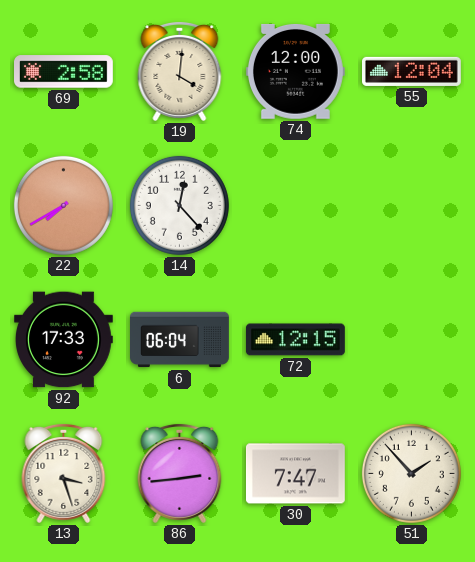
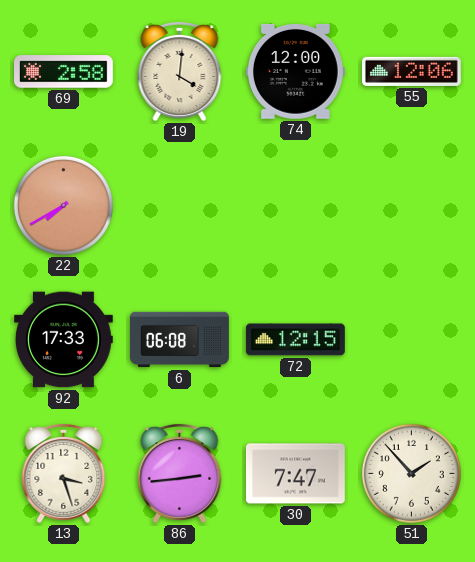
55: 12:04 -> 12:06 (412, 71)
14: 12:23 -> none (179, 205)
6: 06:04 -> 06:08 (180, 340)
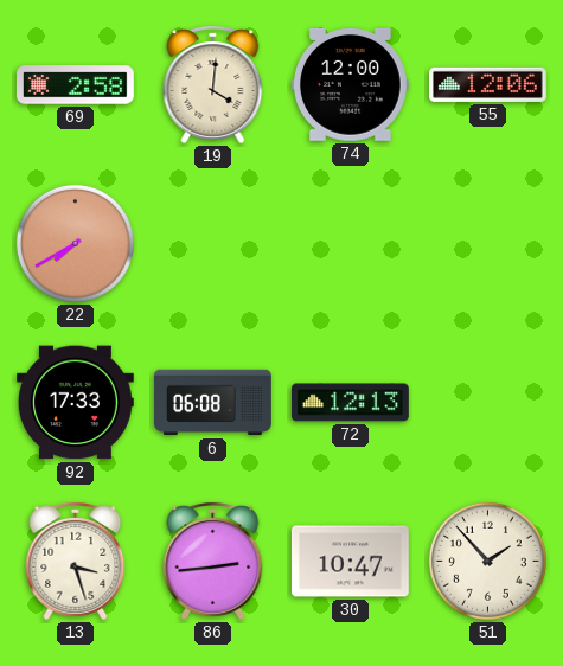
72: 12:15 -> 12:13 (350, 403)
30: 7:47 -> 10:47 (350, 562)
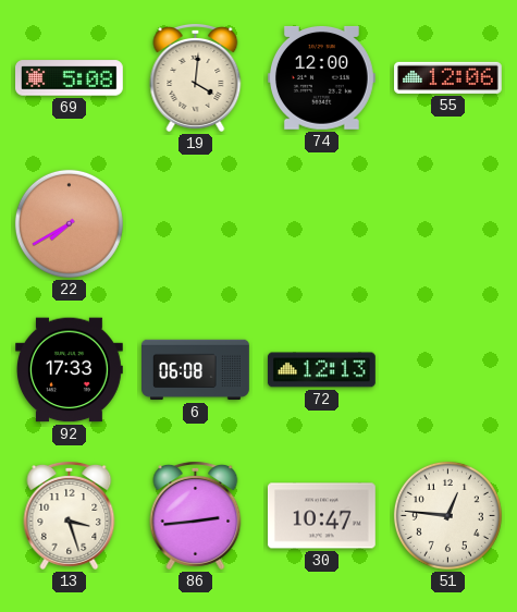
69: 2:58 -> 5:08 (70, 78)
51: 1:53 -> 12:46 (447, 515)
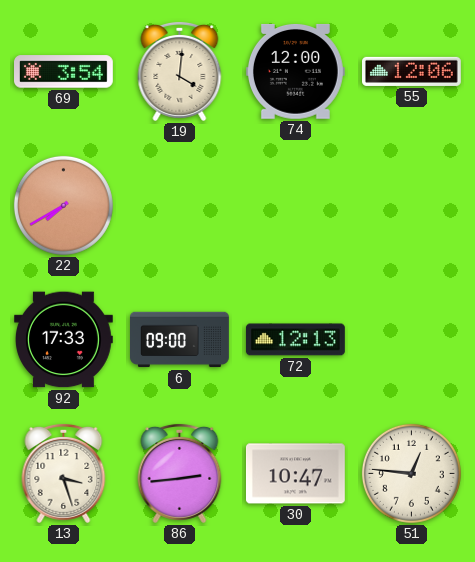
69: 5:08 -> 3:54 (64, 72)
6: 06:08 -> 09:00 (180, 340)
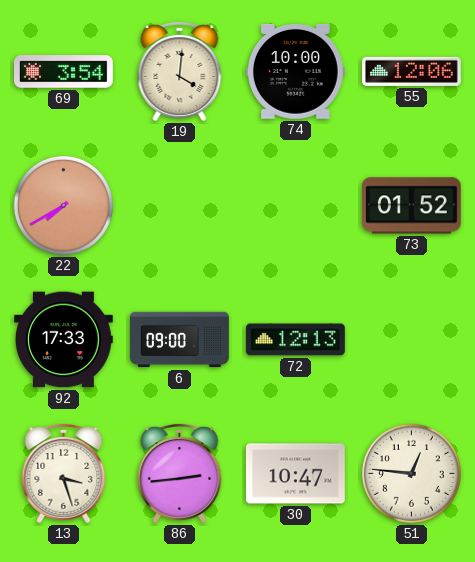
74: 12:00 -> 10:00 (295, 72)
73: none -> 01:52 (411, 206)
